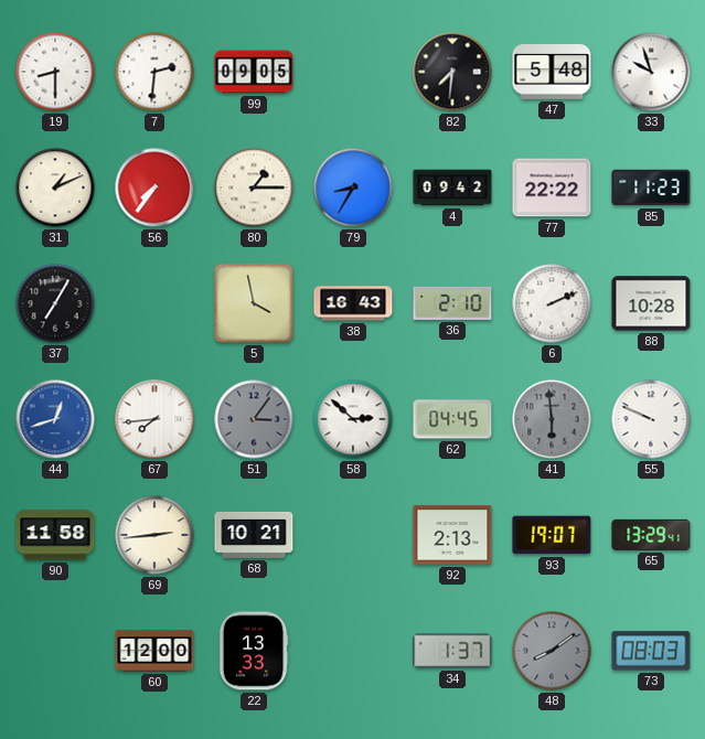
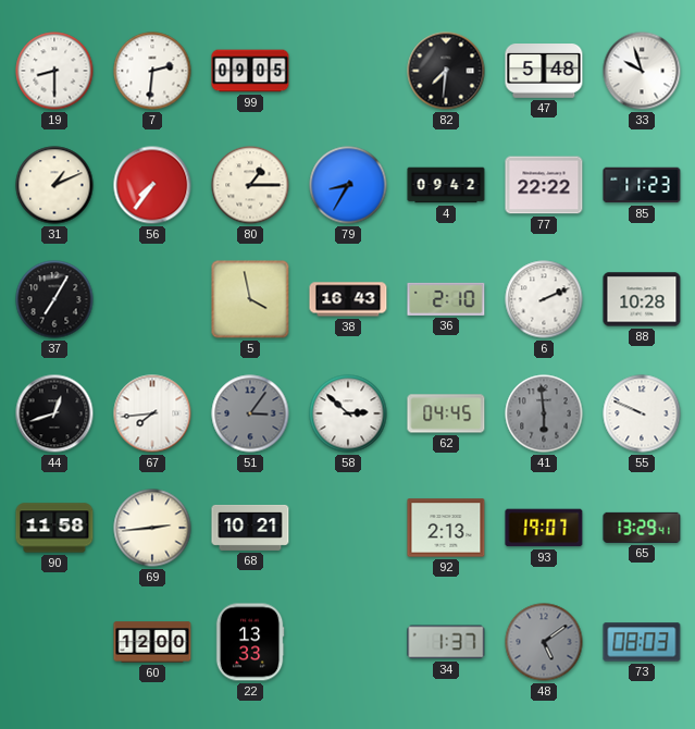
44 dial: blue -> black (54, 413)
48: 8:09 -> 5:09 (544, 642)
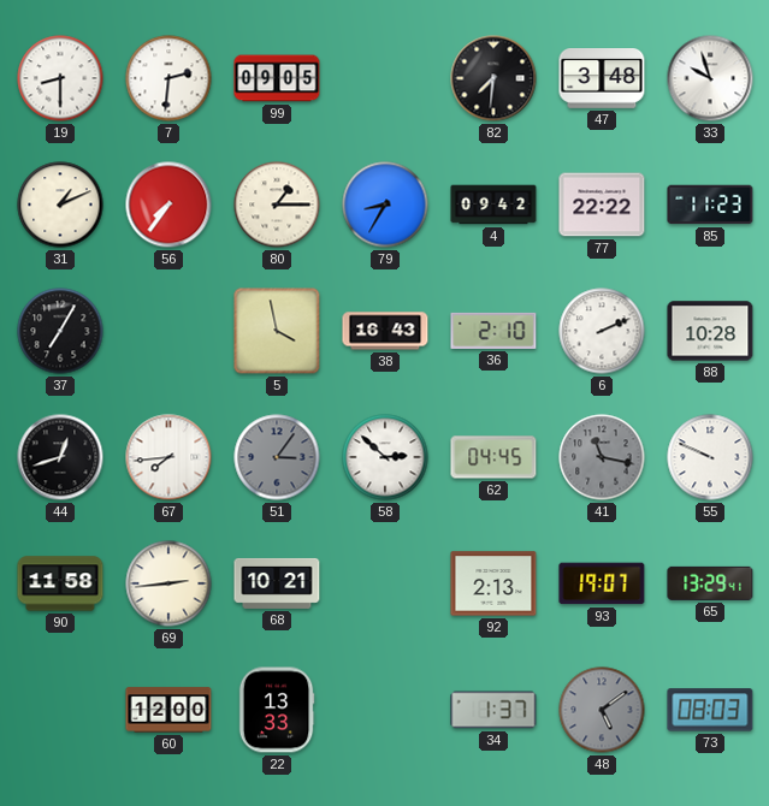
47: 5:48 -> 3:48 (602, 79)
41: 5:59 -> 11:17 (602, 457)
